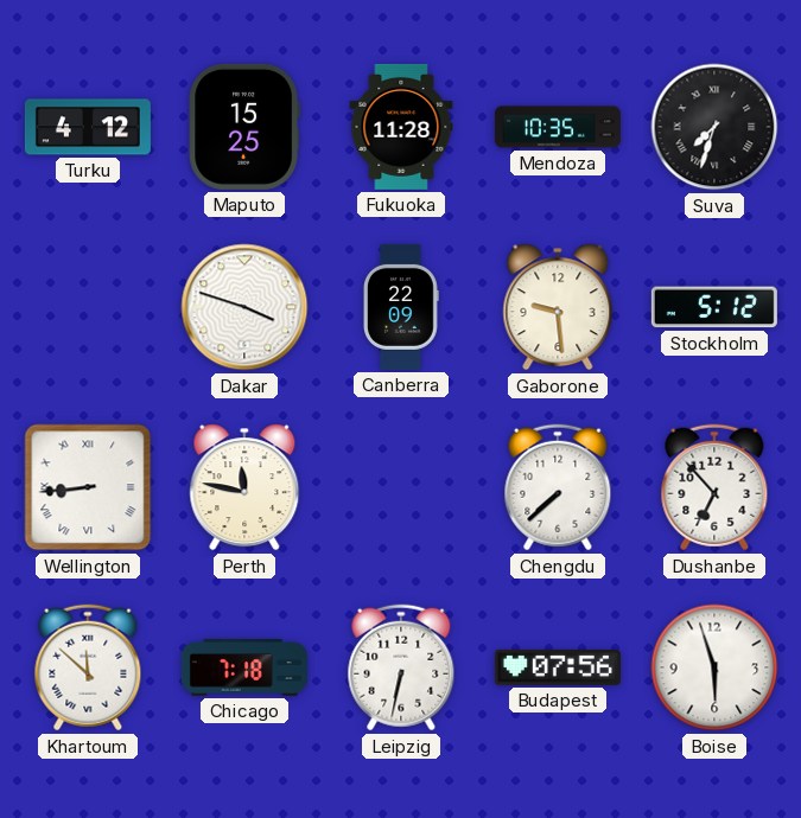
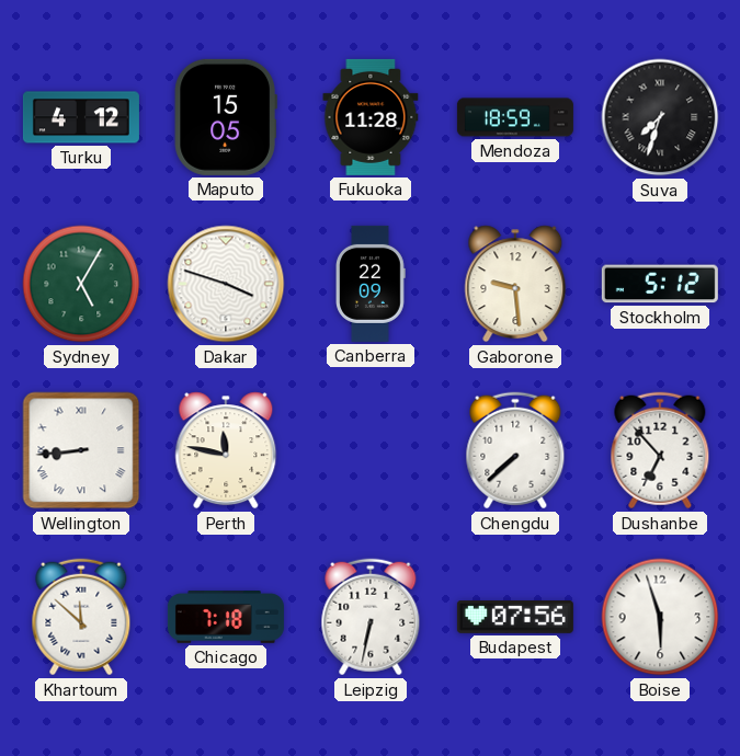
Maputo: 15:25 -> 15:05 (226, 117)
Mendoza: 10:35 -> 18:59 (515, 117)
Sydney: none -> 5:05 (81, 284)
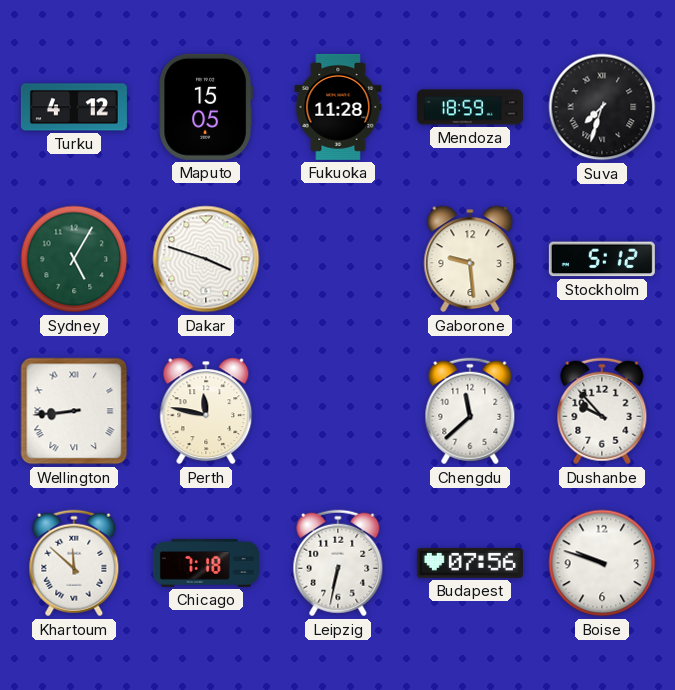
Canberra: 22:09 -> none (372, 284)
Chengdu: 7:38 -> 11:38 (470, 411)
Dushanbe: 6:53 -> 9:53 (602, 411)
Boise: 5:57 -> 9:48 (602, 563)
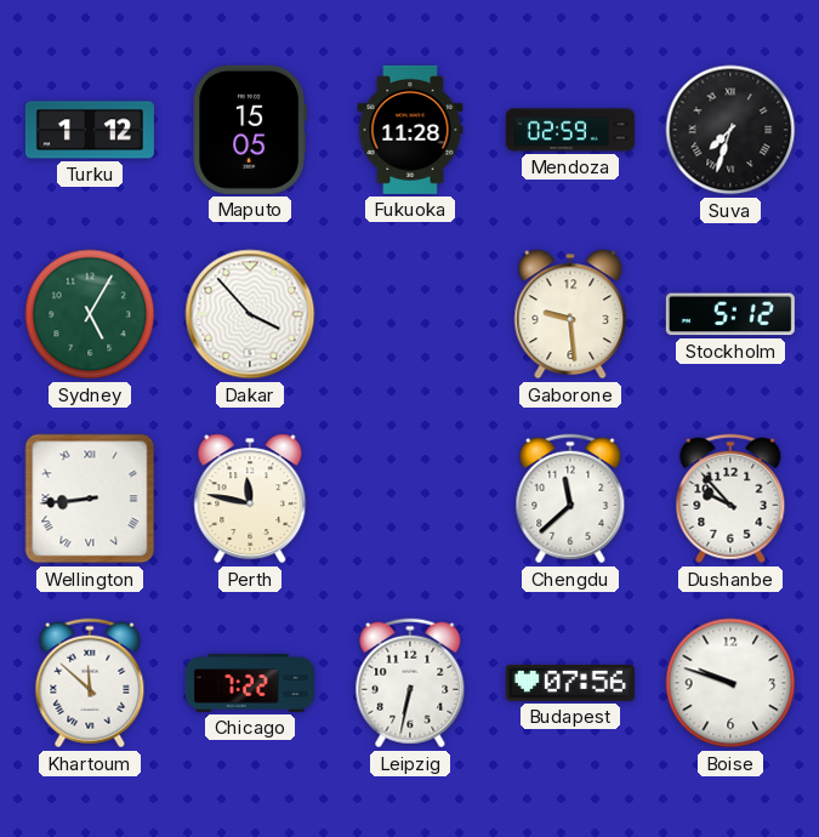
Turku: 4:12 -> 1:12 (90, 130)
Mendoza: 18:59 -> 02:59 (570, 130)
Dakar: 3:48 -> 3:53 (250, 314)
Chicago: 7:18 -> 7:22 (250, 684)
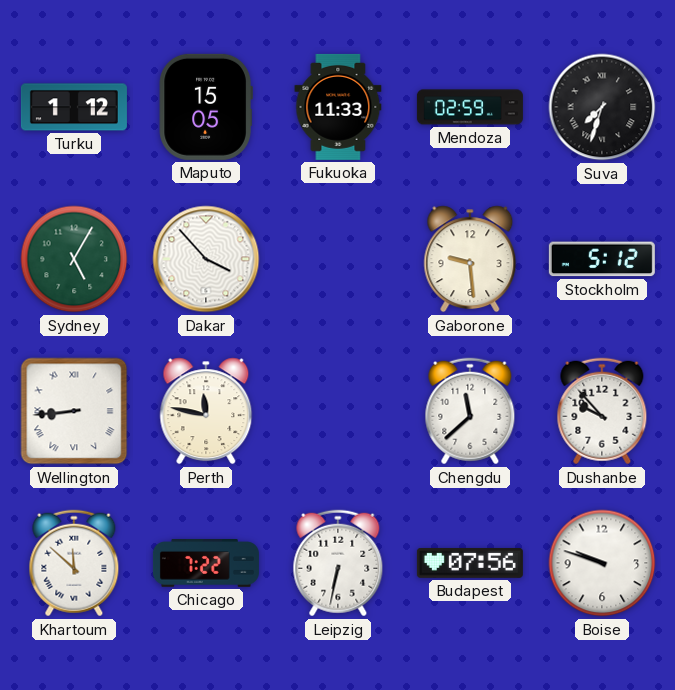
Fukuoka: 11:28 -> 11:33 (338, 107)
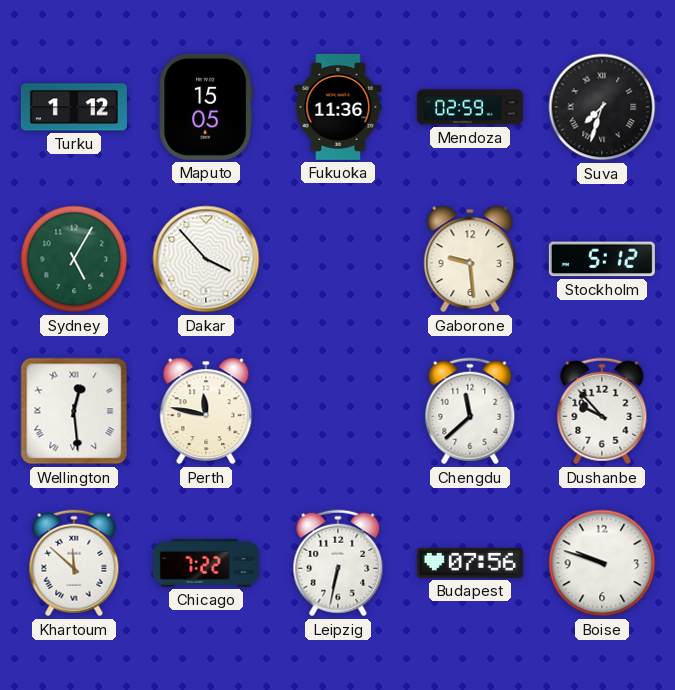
Fukuoka: 11:33 -> 11:36 (338, 107)
Wellington: 8:44 -> 12:29 (74, 411)
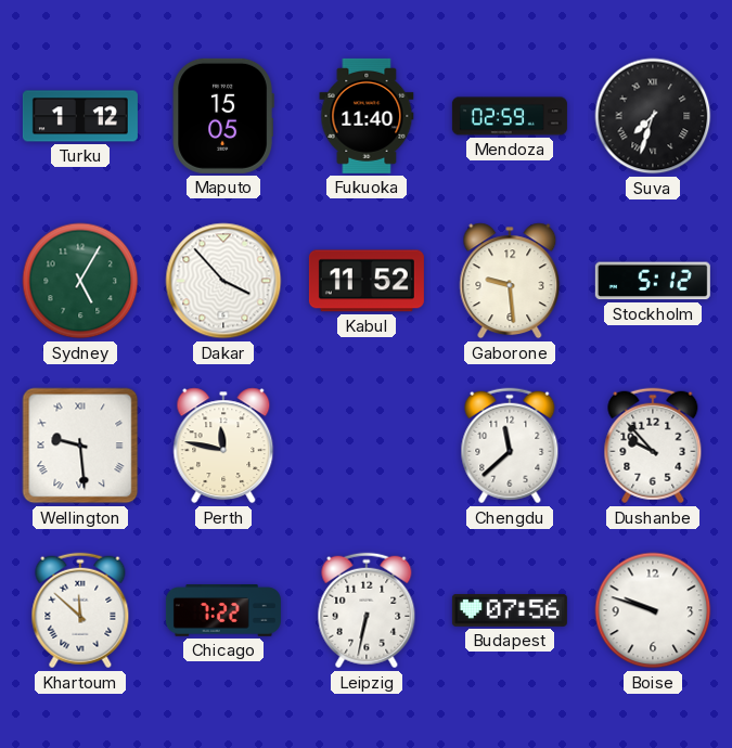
Fukuoka: 11:36 -> 11:40 (367, 116)
Kabul: none -> 11:52 (367, 281)
Wellington: 12:29 -> 9:29 (80, 446)
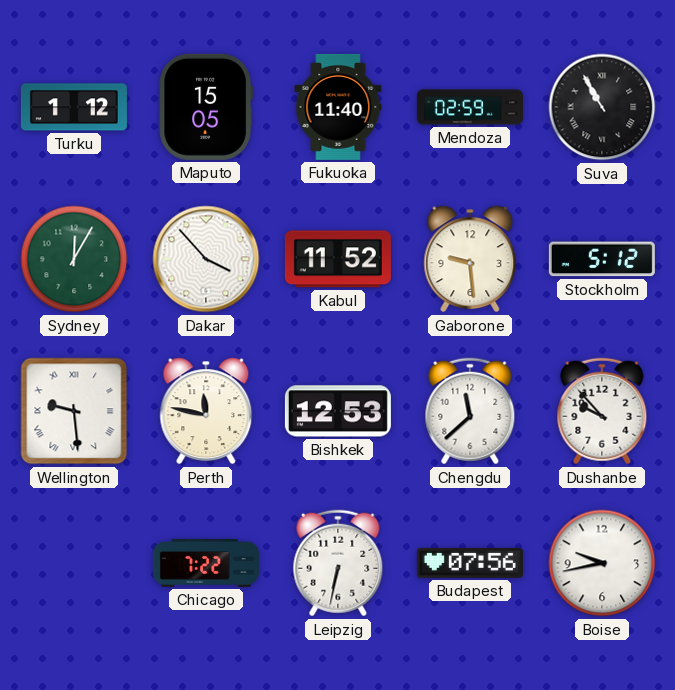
Suva: 7:33 -> 10:55 (602, 107)
Sydney: 5:05 -> 12:05 (74, 259)
Bishkek: none -> 12:53 (338, 411)
Khartoum: 11:52 -> none (80, 610)
Boise: 9:48 -> 9:43 (602, 563)
